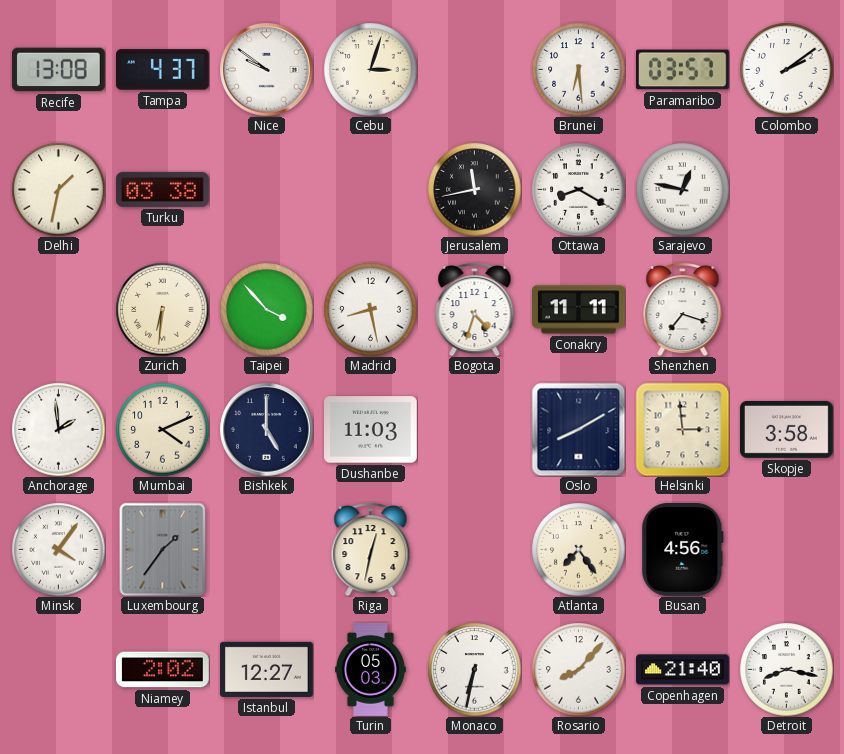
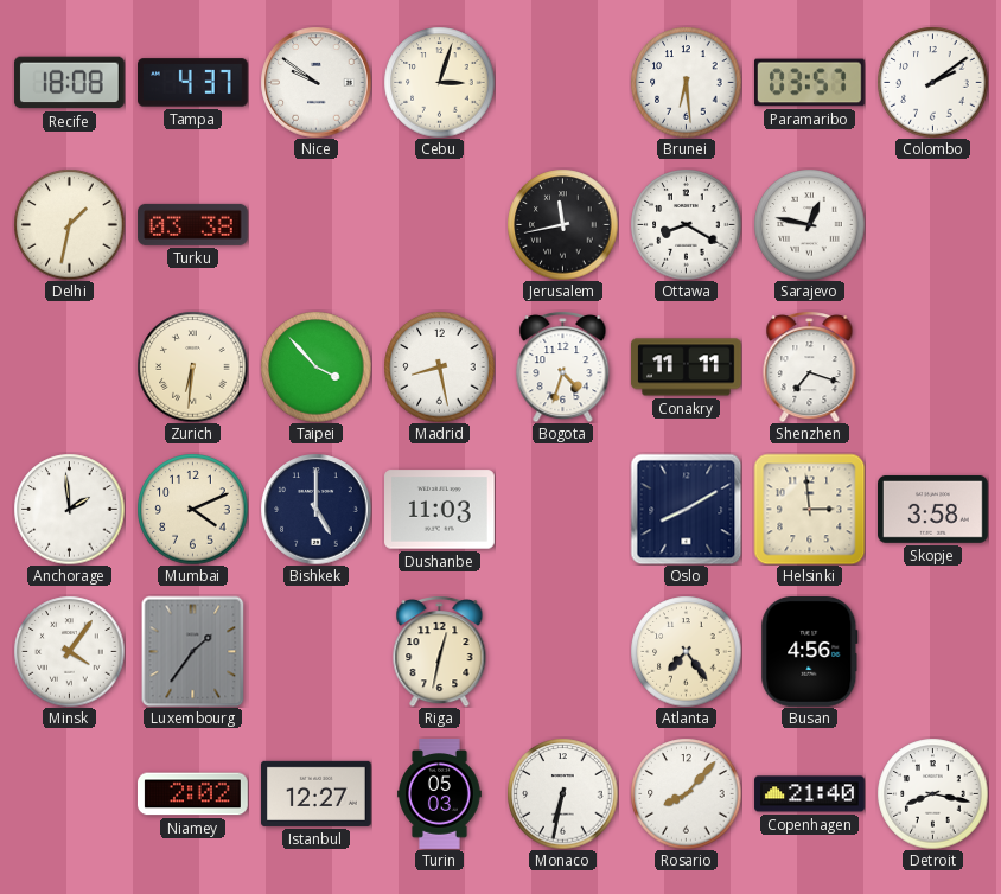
Recife: 13:08 -> 18:08 (70, 83)
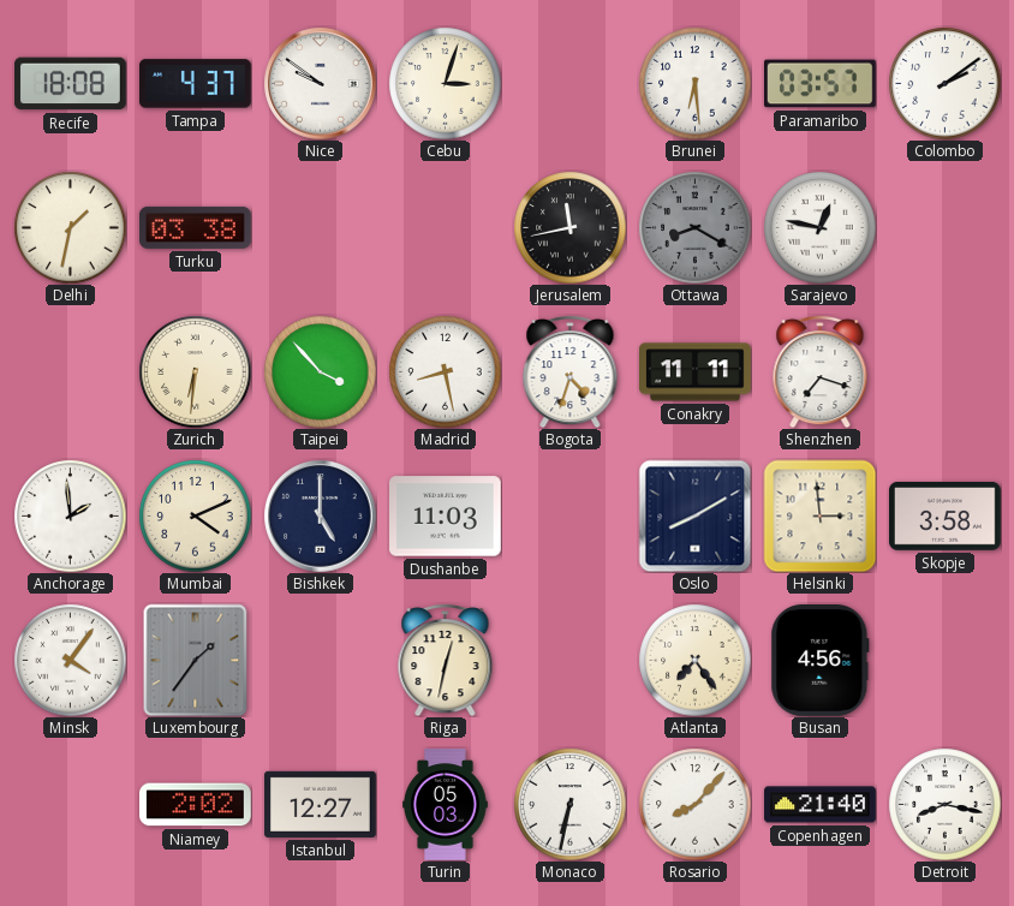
Ottawa dial: white -> grey (694, 227)
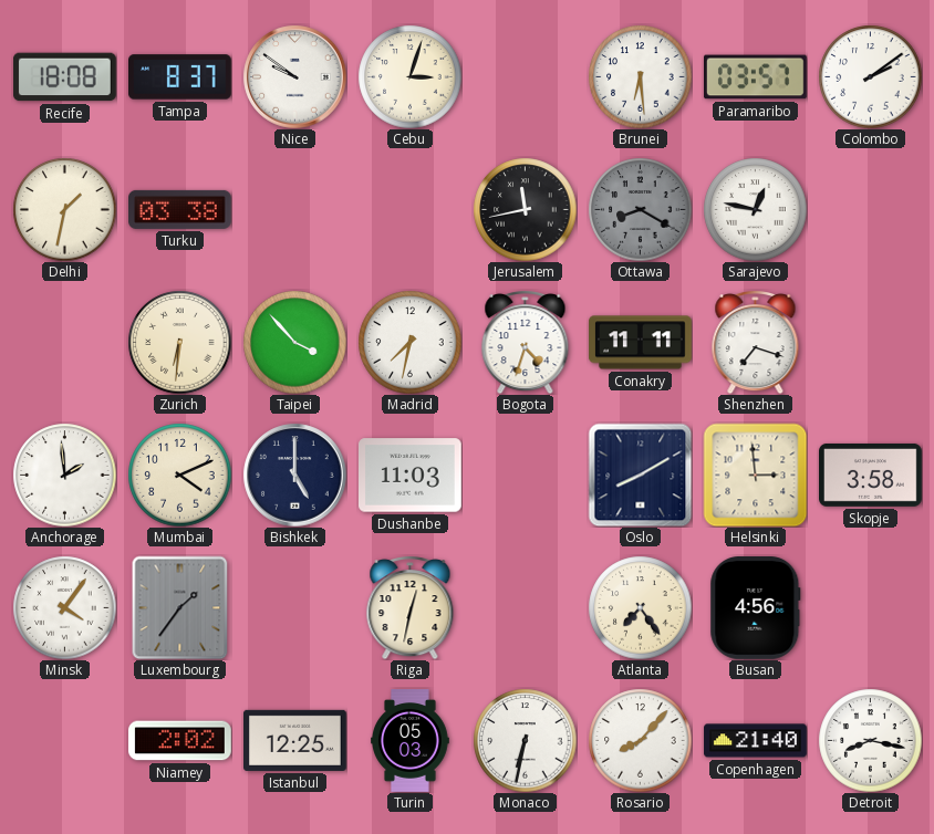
Tampa: 4:37 -> 8:37 (180, 77)
Madrid: 8:28 -> 7:32 (409, 342)
Istanbul: 12:27 -> 12:25 (295, 740)
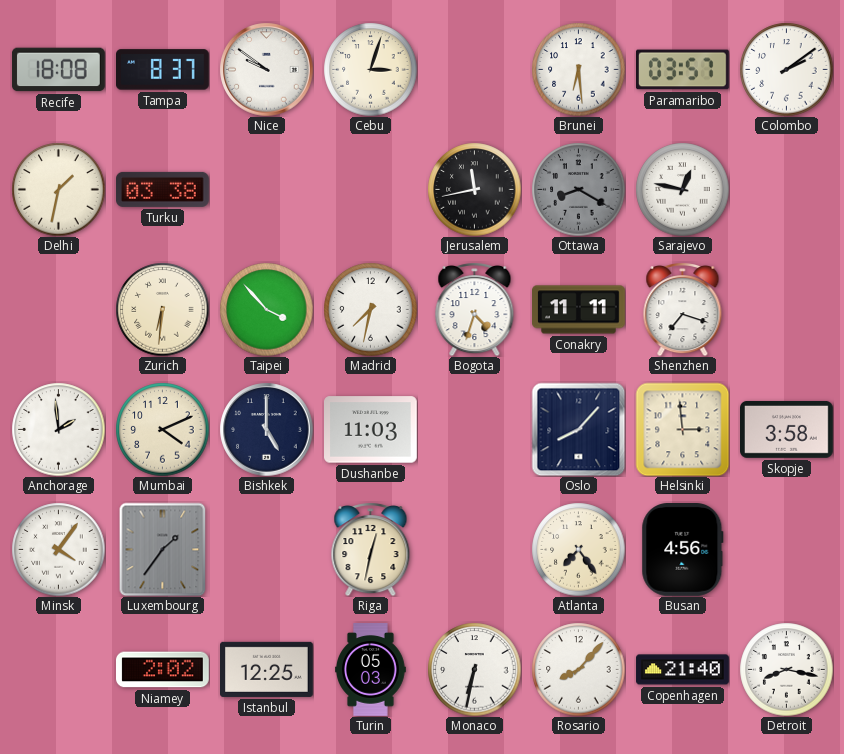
Oslo: 8:10 -> 8:07 (578, 429)
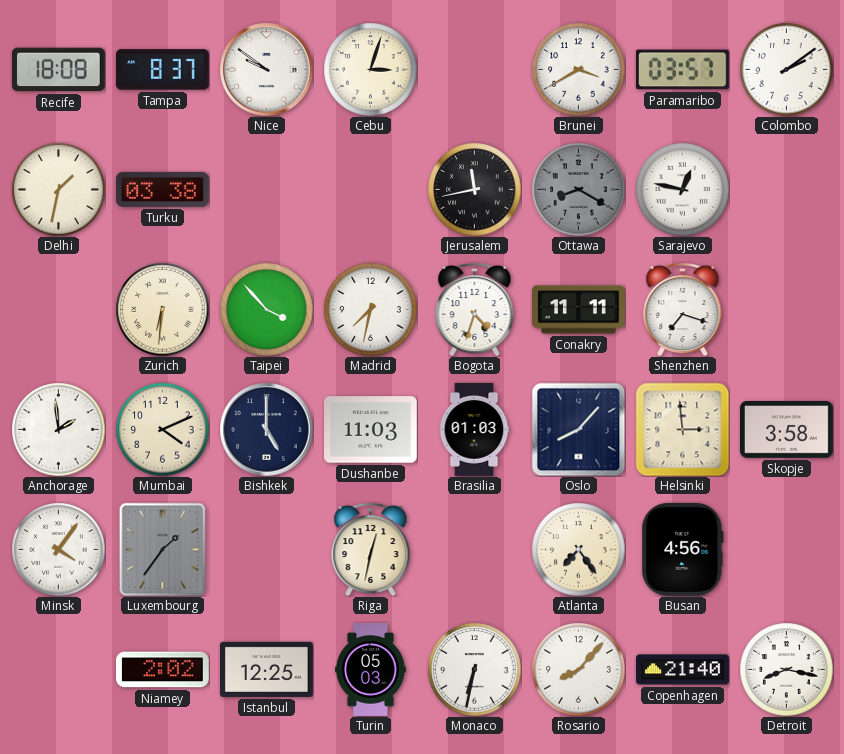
Brunei: 6:29 -> 3:40 (578, 69)
Brasilia: none -> 01:03 (474, 430)
